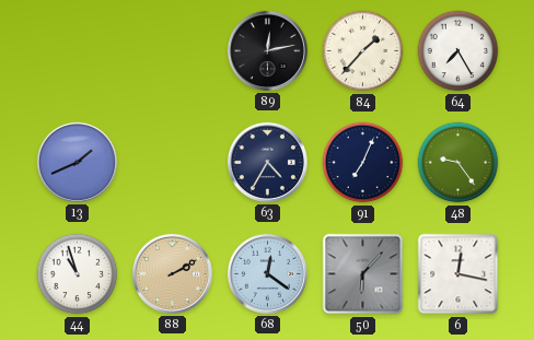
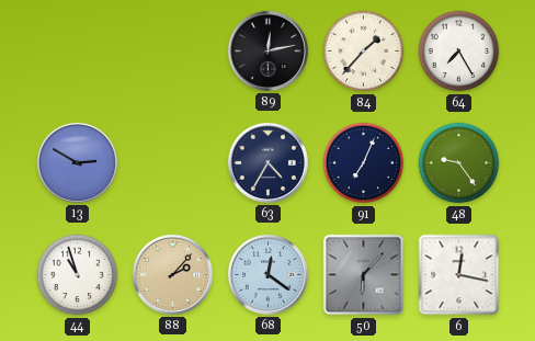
13: 1:41 -> 2:50 (77, 162)
88: 2:10 -> 2:07 (172, 274)
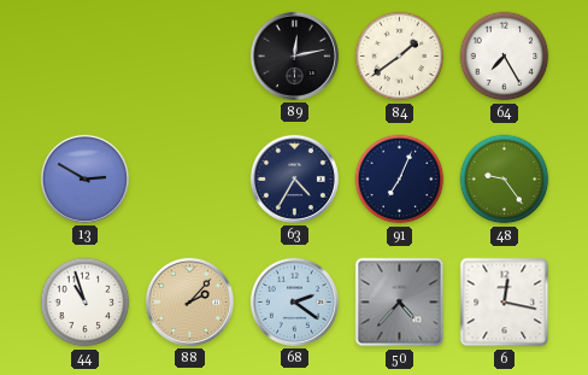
84: 1:37 -> 1:39 (400, 57)
68: 12:21 -> 2:21 (294, 301)
50: 6:07 -> 4:37 (400, 303)
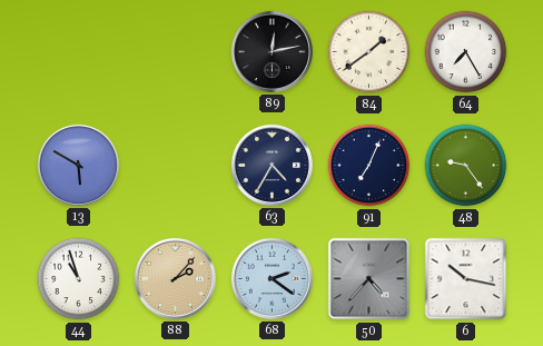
13: 2:50 -> 5:50 (78, 165)
6: 12:17 -> 10:17 (466, 279)
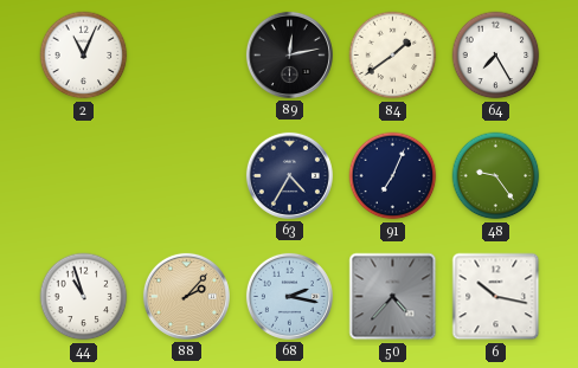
2: none -> 11:04 (84, 56)
13: 5:50 -> none (78, 165)
68: 2:21 -> 2:17 (289, 296)
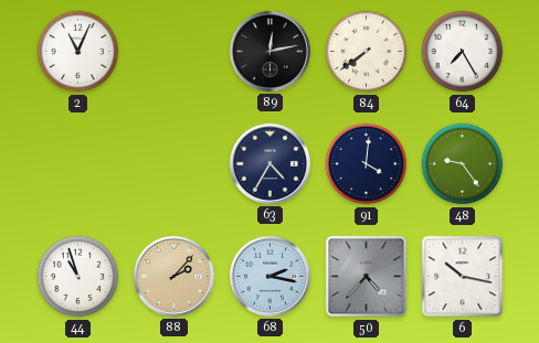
84: 1:39 -> 7:39 (367, 52)
91: 7:04 -> 4:01 (367, 164)
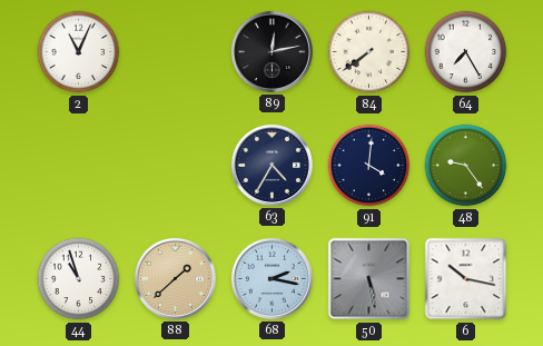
88: 2:07 -> 1:38 (175, 278)
50: 4:37 -> 5:28 (369, 279)
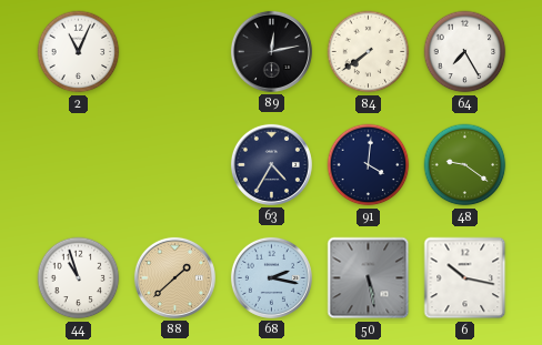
48: 9:24 -> 9:21 (465, 165)
